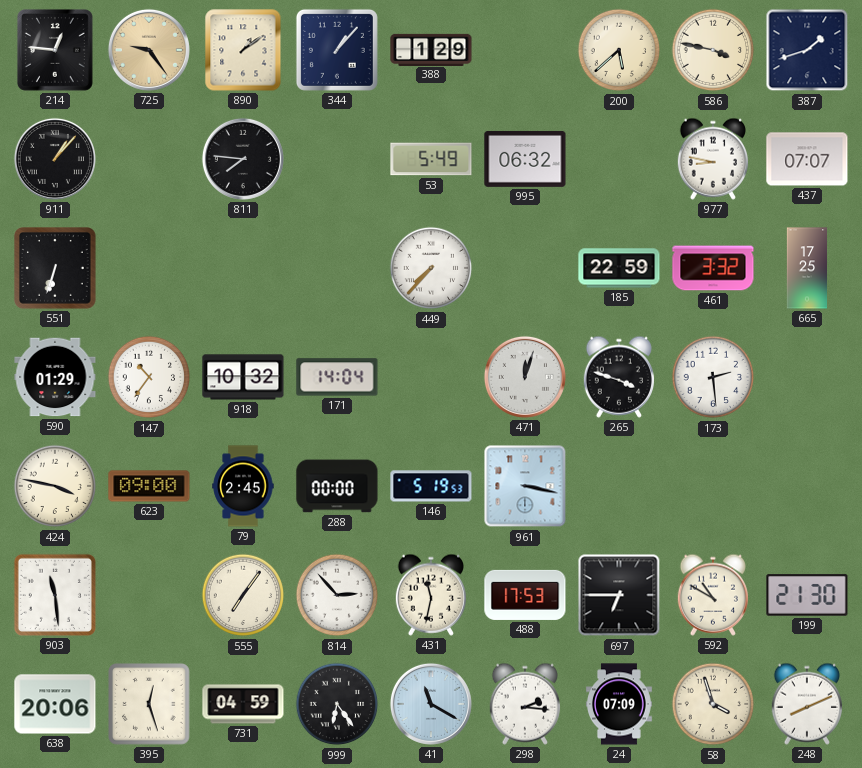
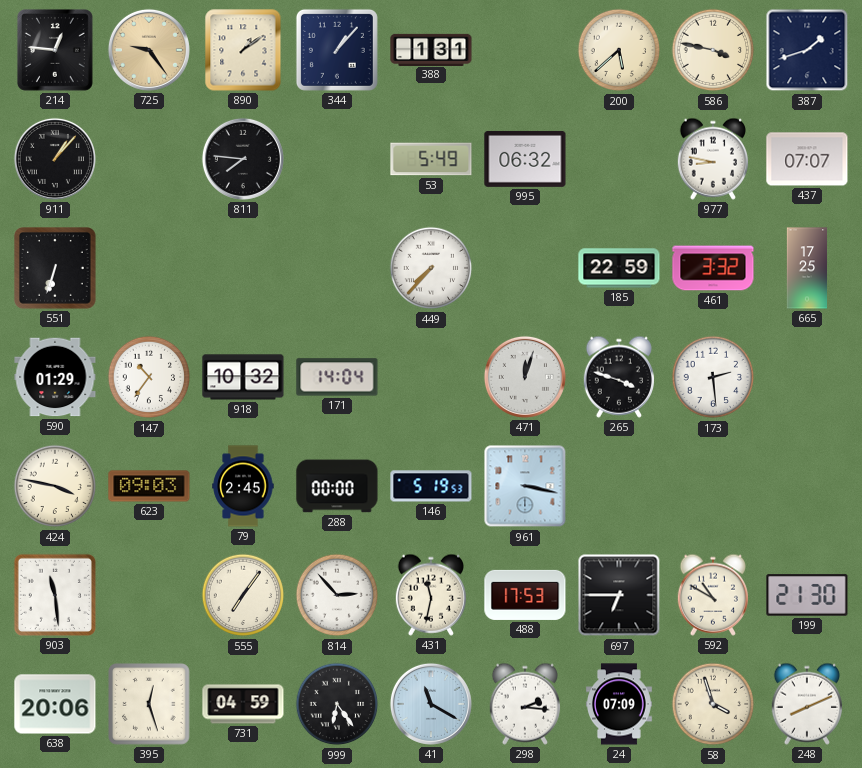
388: 1:29 -> 1:31 (431, 49)
623: 09:00 -> 09:03 (149, 486)
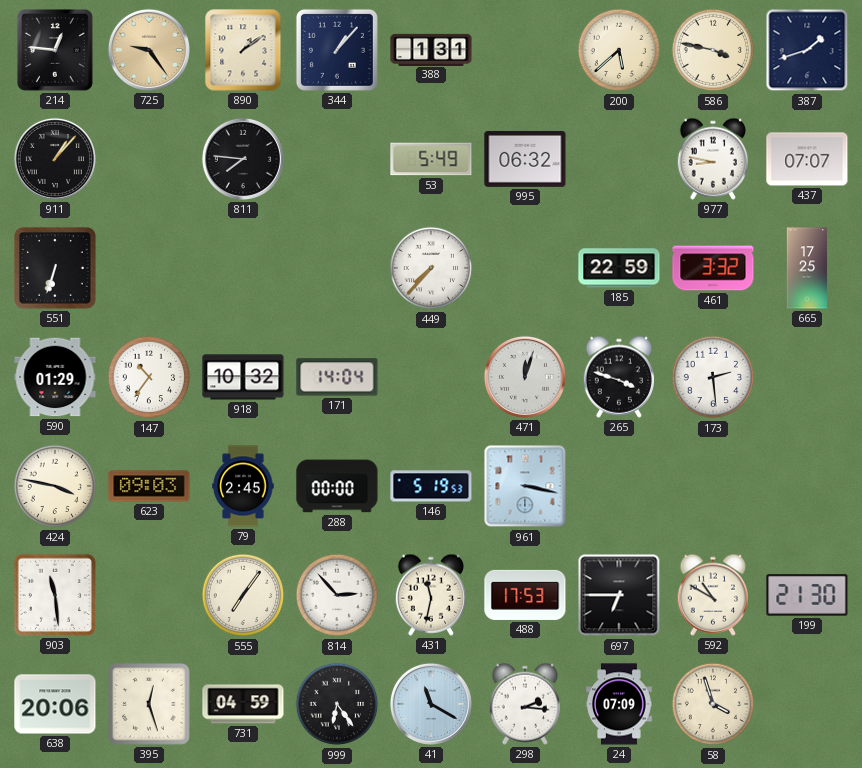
248: 8:11 -> none (806, 704)
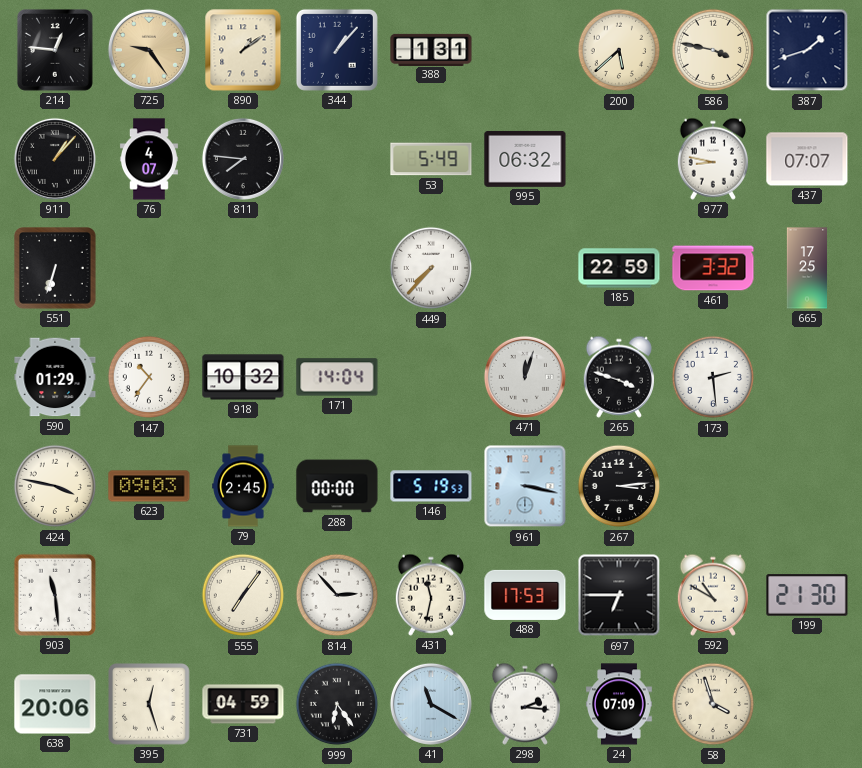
76: none -> 4:07 (149, 159)
267: none -> 3:14 (619, 486)
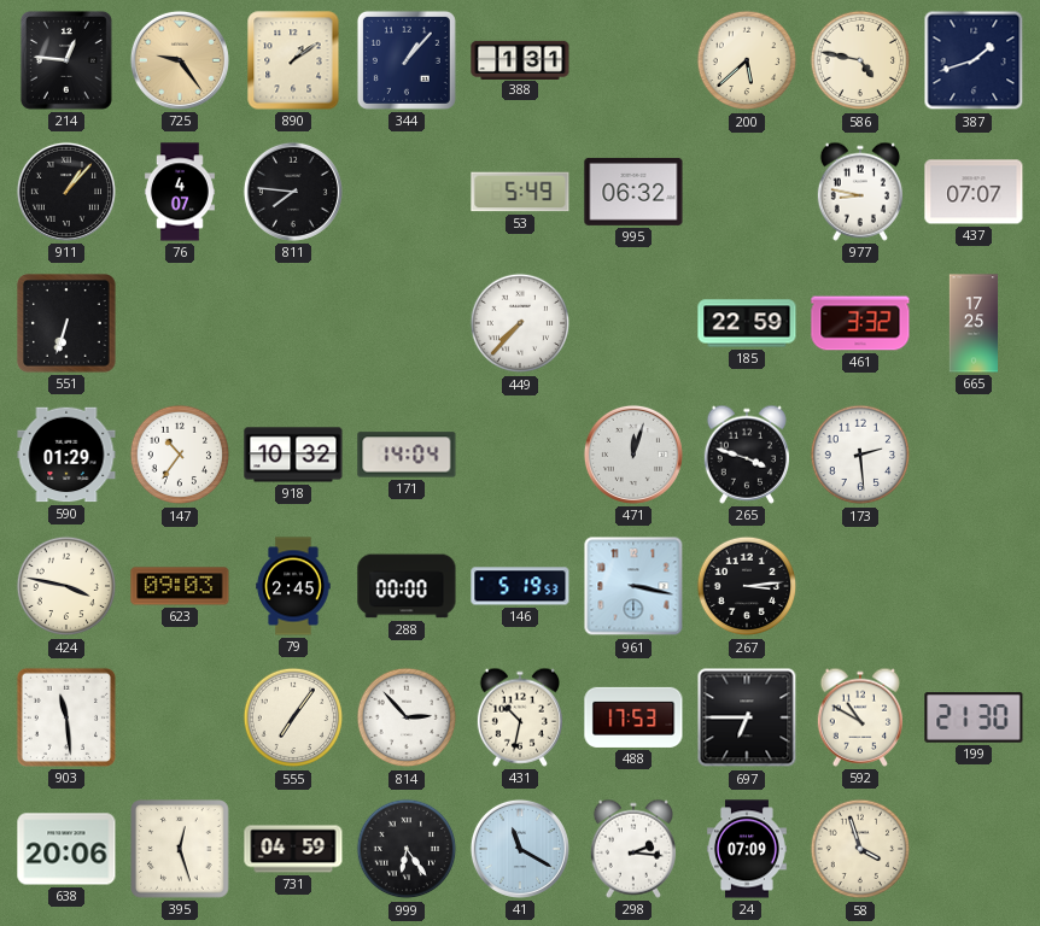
586: 3:47 -> 4:47 (860, 60)
431: 11:32 -> 10:32 (519, 717)
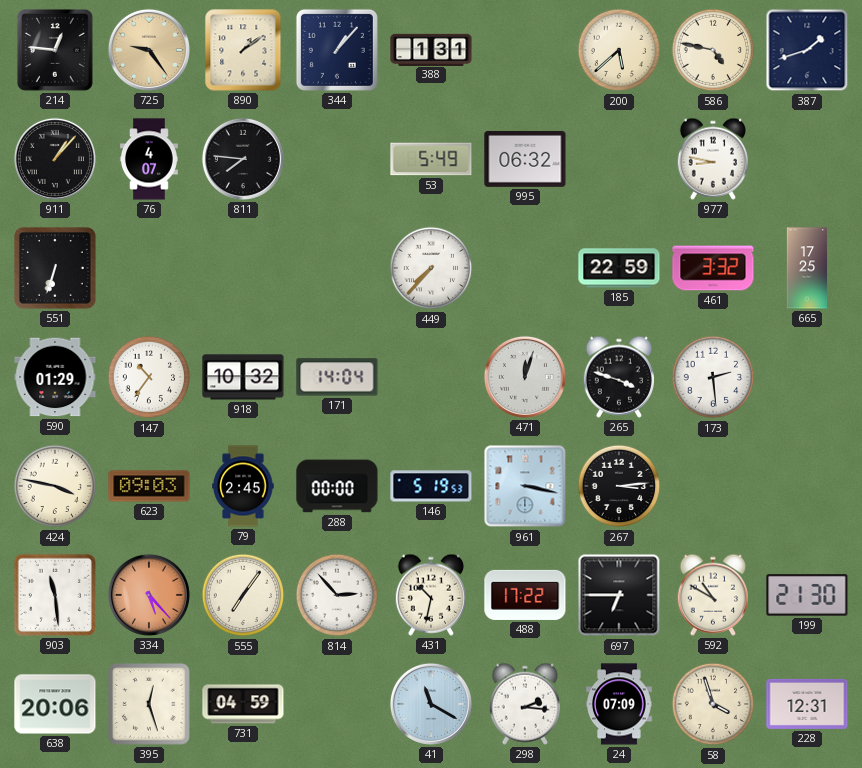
437: 07:07 -> none (974, 192)
334: none -> 5:23 (149, 595)
488: 17:53 -> 17:22 (525, 595)
999: 6:24 -> none (407, 849)
228: none -> 12:31 (807, 704)
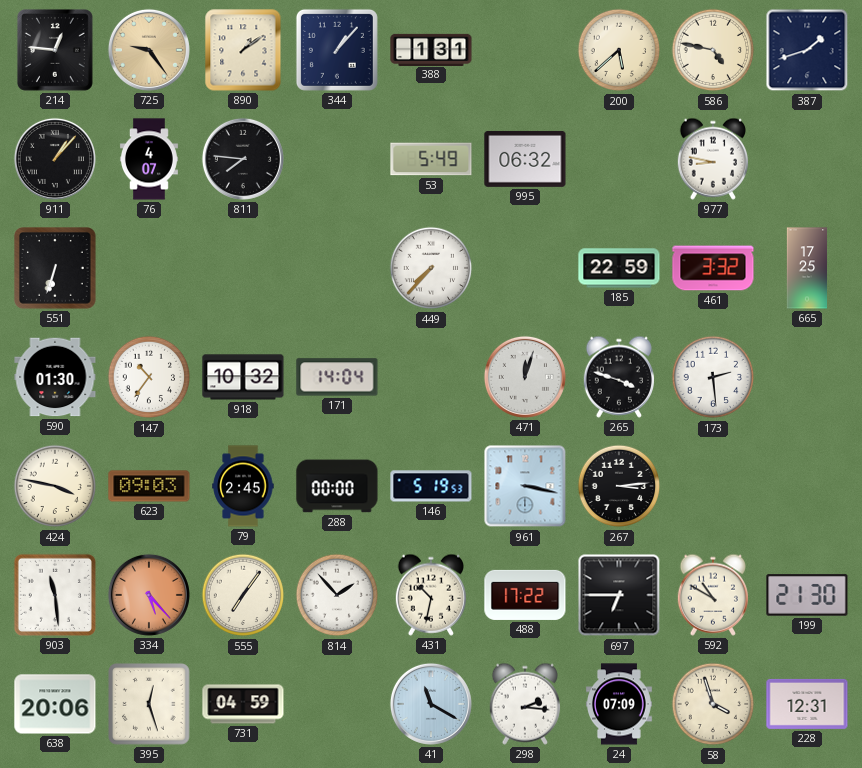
590: 01:29 -> 01:30 (55, 377)
814: 2:53 -> 1:53 (337, 595)
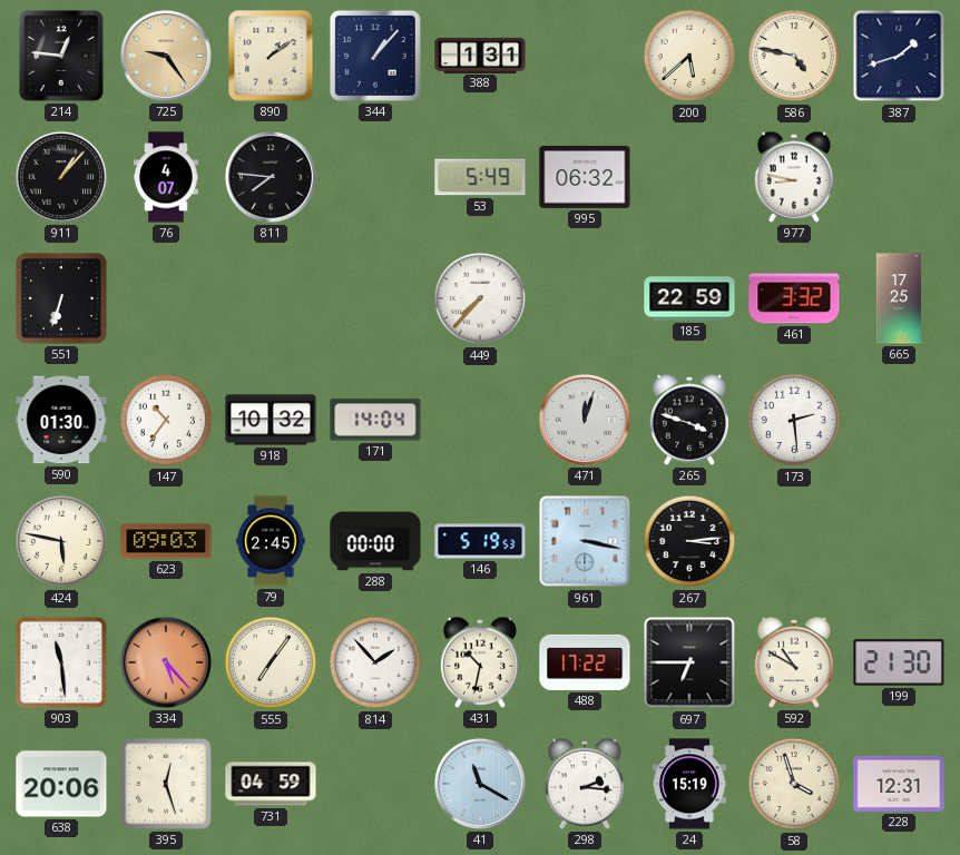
424: 3:47 -> 5:47 (61, 541)
24: 07:09 -> 15:19 (690, 784)
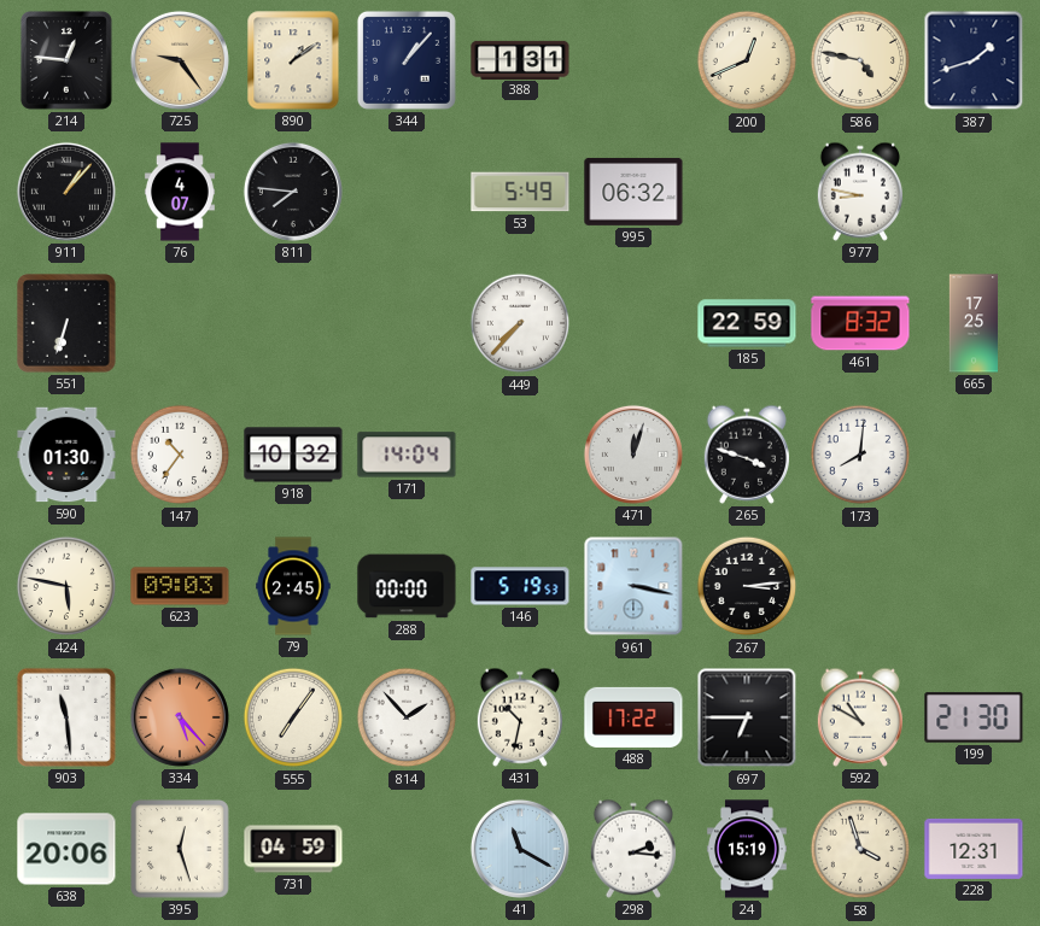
200: 5:38 -> 12:41 (747, 60)
461: 3:32 -> 8:32 (860, 323)
173: 2:29 -> 8:01 (860, 455)
